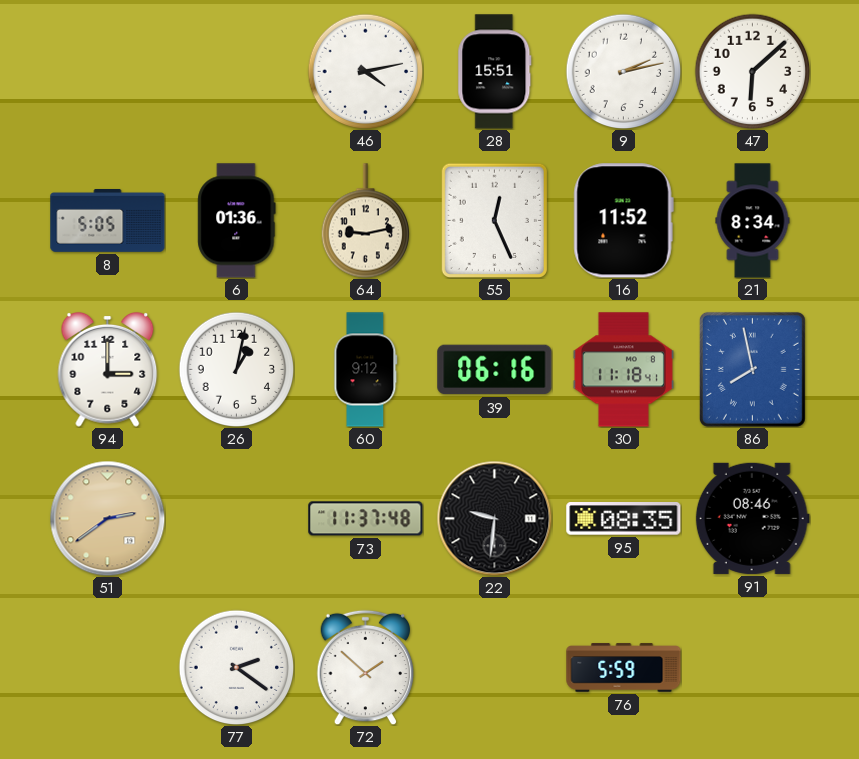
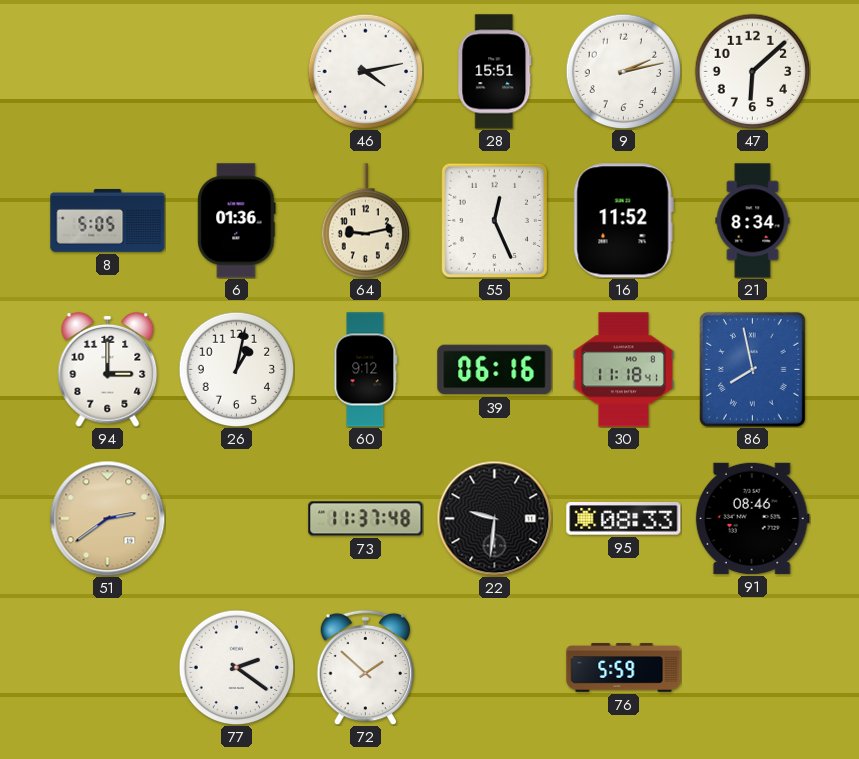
95: 08:35 -> 08:33 (624, 519)
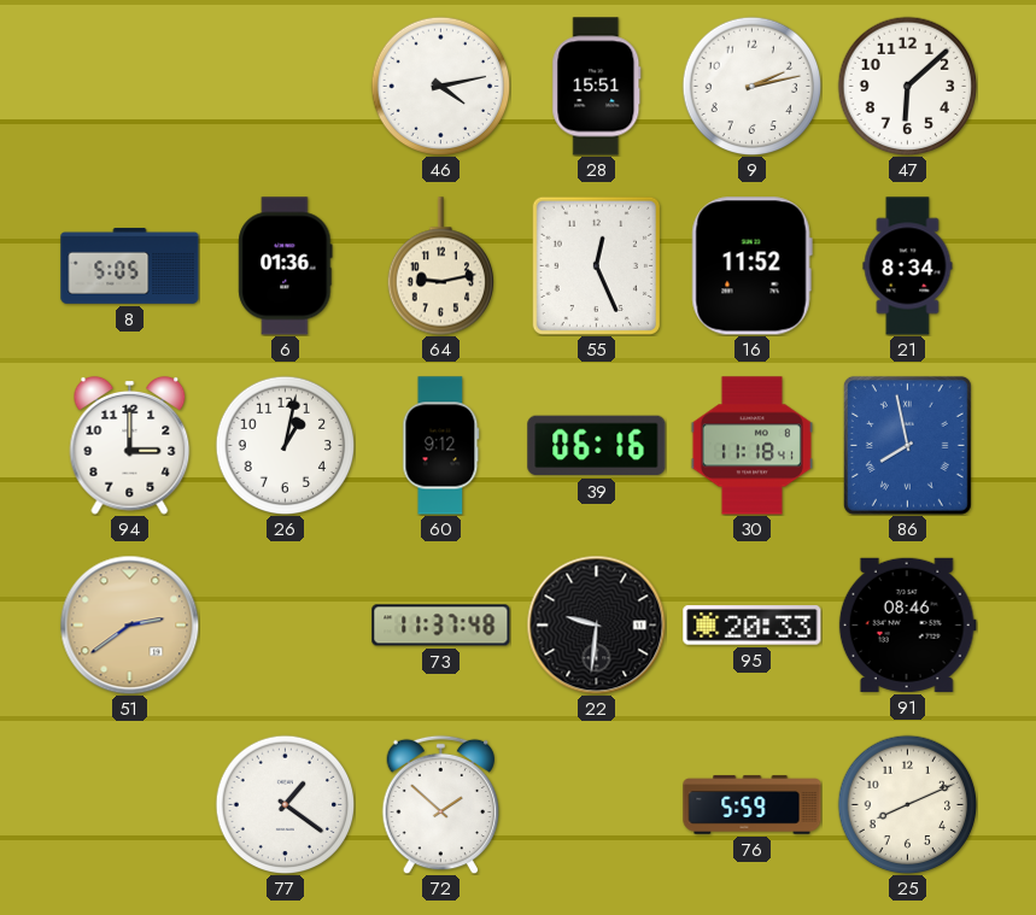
95: 08:33 -> 20:33 (753, 626)
77: 2:21 -> 1:21 (285, 804)
25: none -> 8:11 (907, 804)
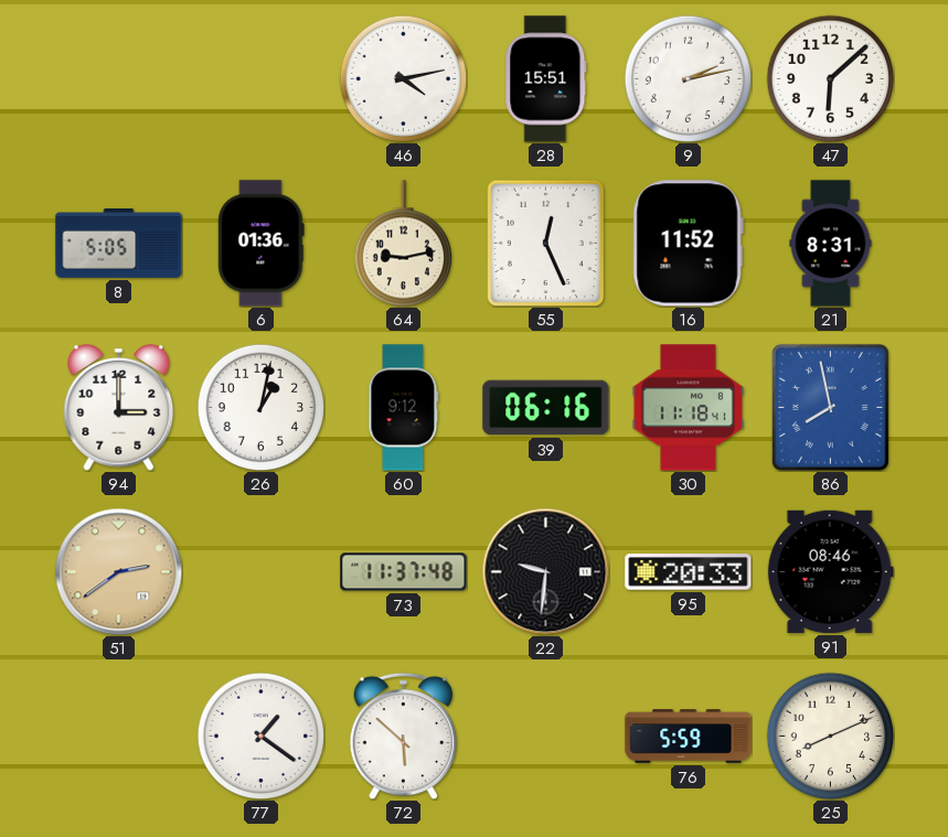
21: 8:34 -> 8:31 (831, 244)
72: 1:52 -> 5:52 (404, 736)
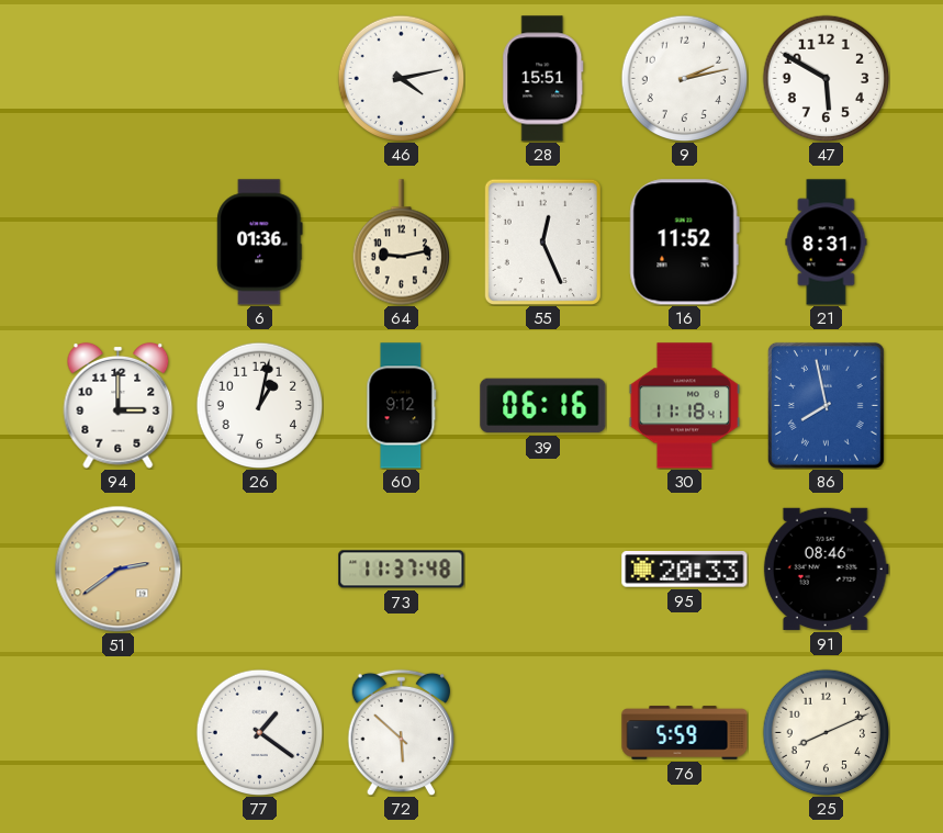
47: 6:08 -> 5:50 (826, 78)
8: 5:05 -> none (119, 244)
22: 9:31 -> none (545, 571)
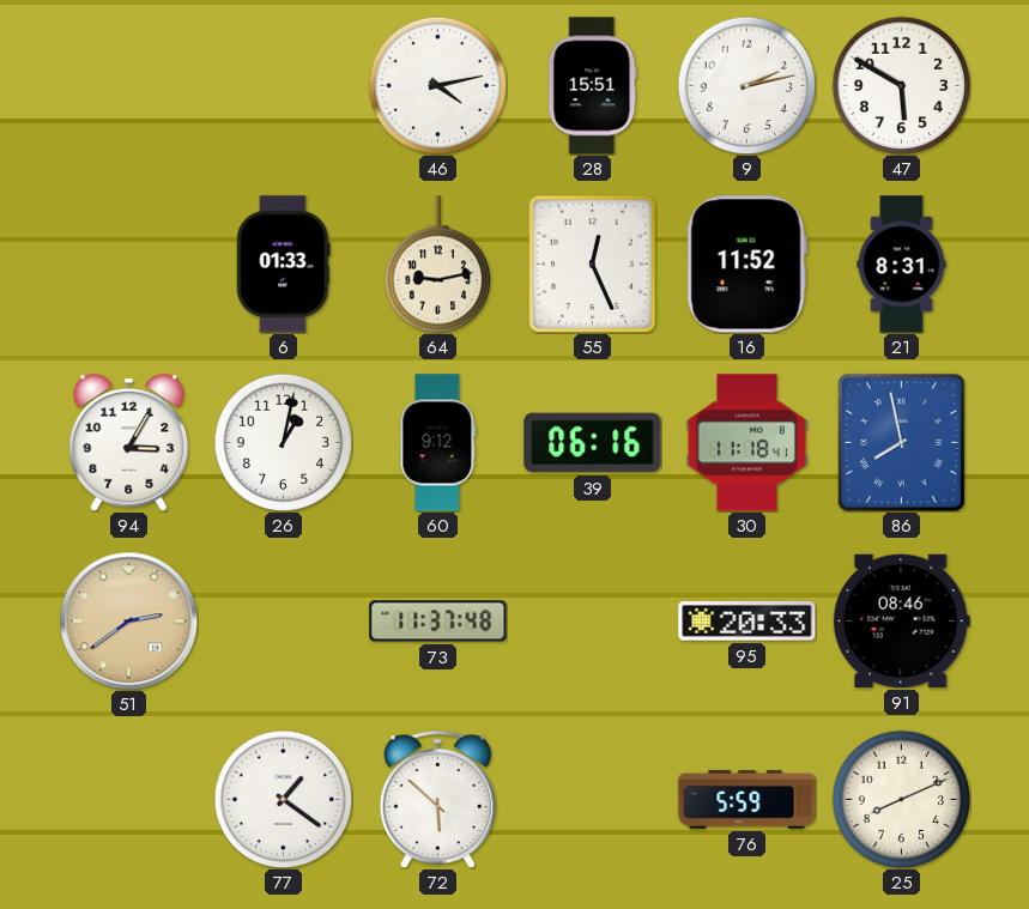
6: 01:36 -> 01:33 (284, 265)
94: 3:00 -> 3:05 (129, 442)
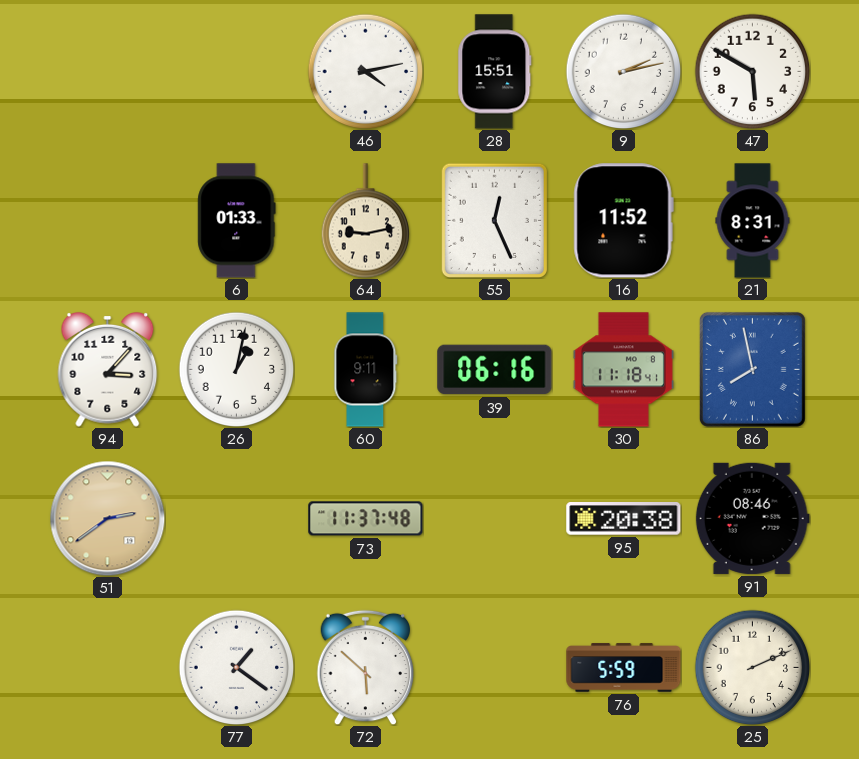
94: 3:05 -> 3:07 (108, 369)
60: 9:12 -> 9:11 (366, 370)
95: 20:33 -> 20:38 (624, 519)
25: 8:11 -> 2:11 (752, 667)
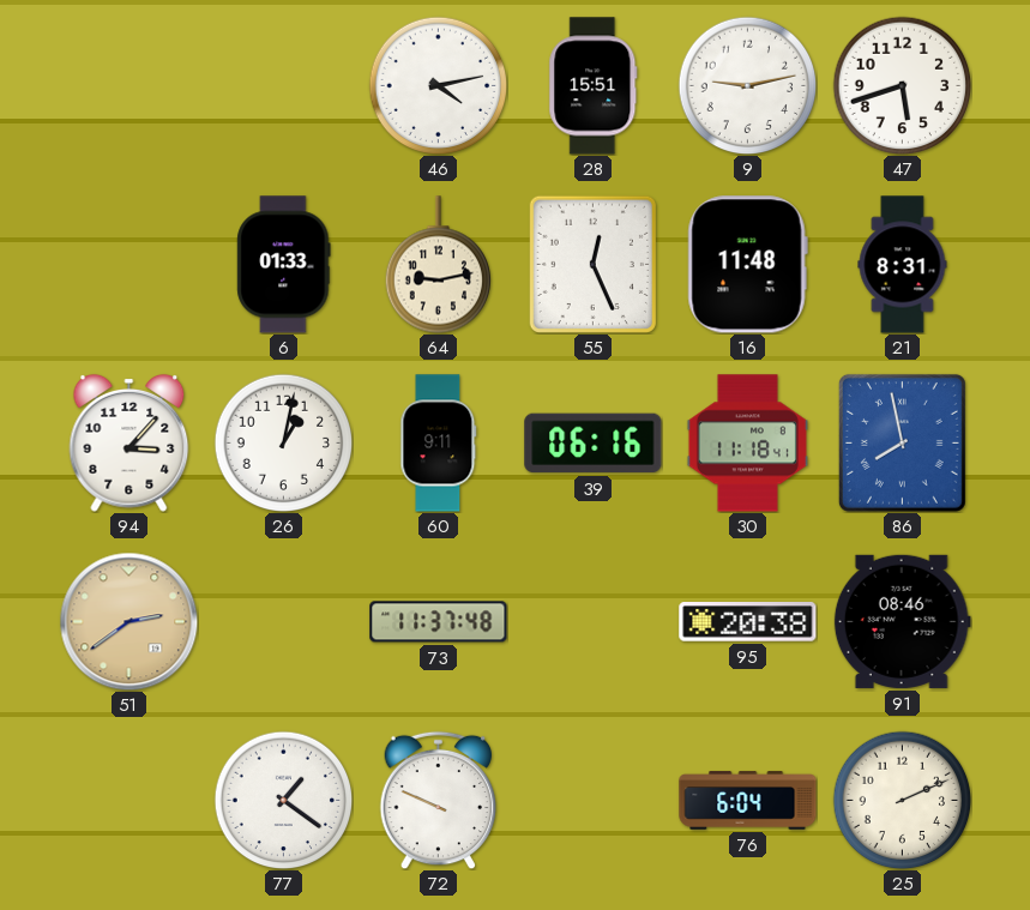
9: 2:13 -> 9:13 (747, 85)
47: 5:50 -> 5:42 (902, 85)
16: 11:52 -> 11:48 (747, 265)
72: 5:52 -> 9:49 (439, 800)
76: 5:59 -> 6:04 (748, 801)
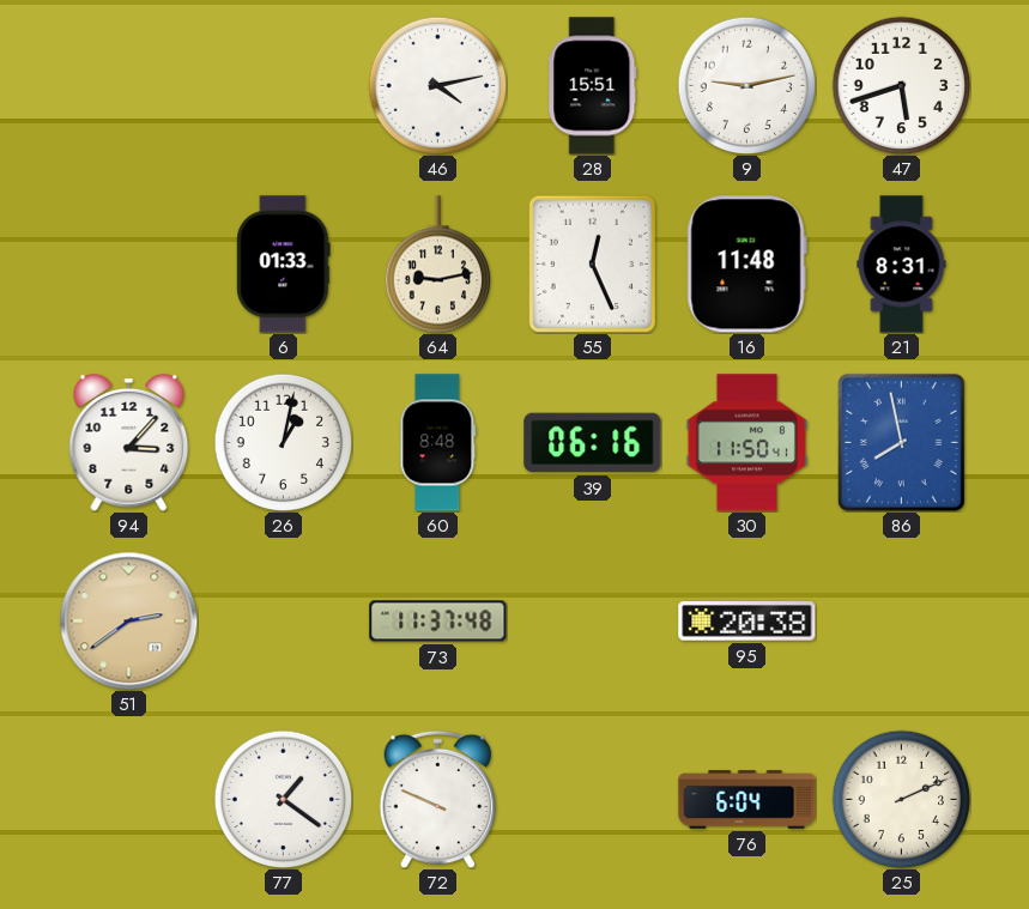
60: 9:11 -> 8:48 (438, 443)
30: 11:18 -> 11:50 (746, 443)
91: 08:46 -> none (902, 621)
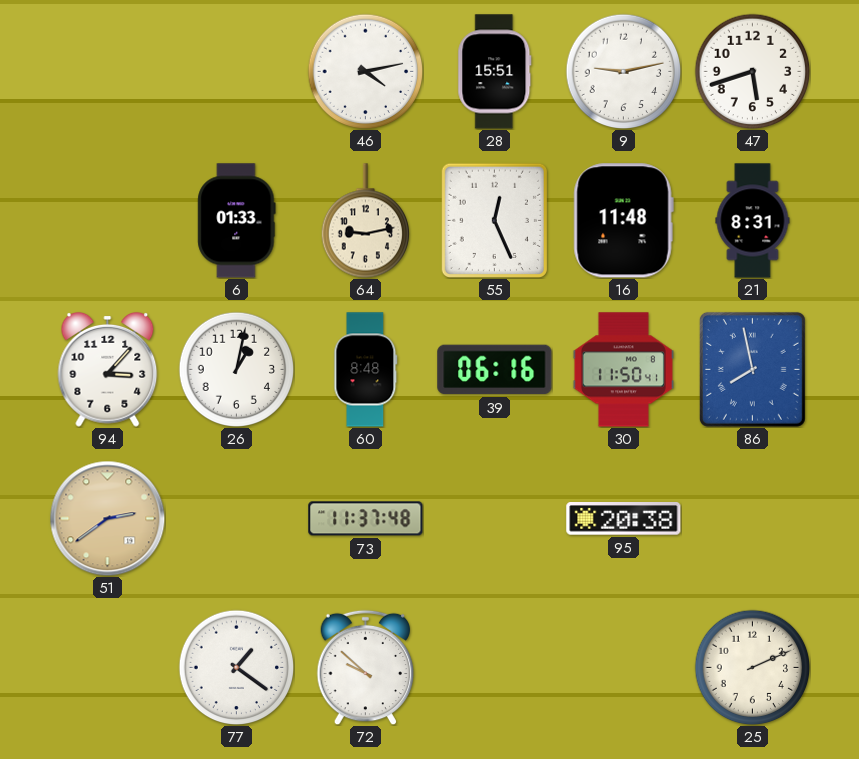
72: 9:49 -> 9:52 (366, 667)
76: 6:04 -> none (747, 800)
